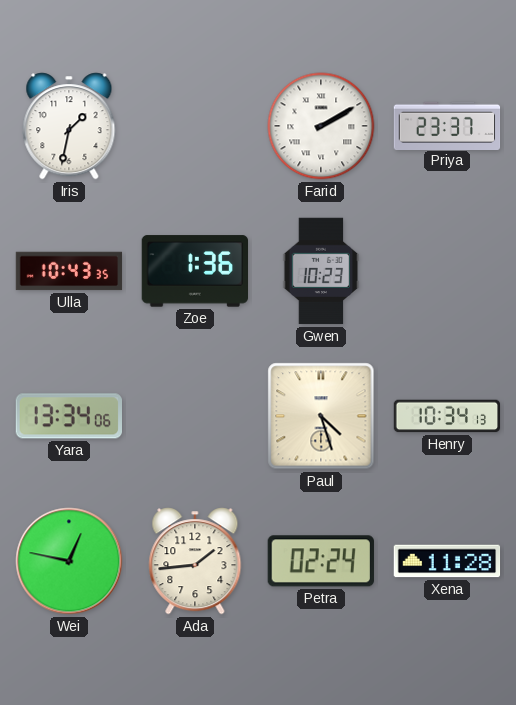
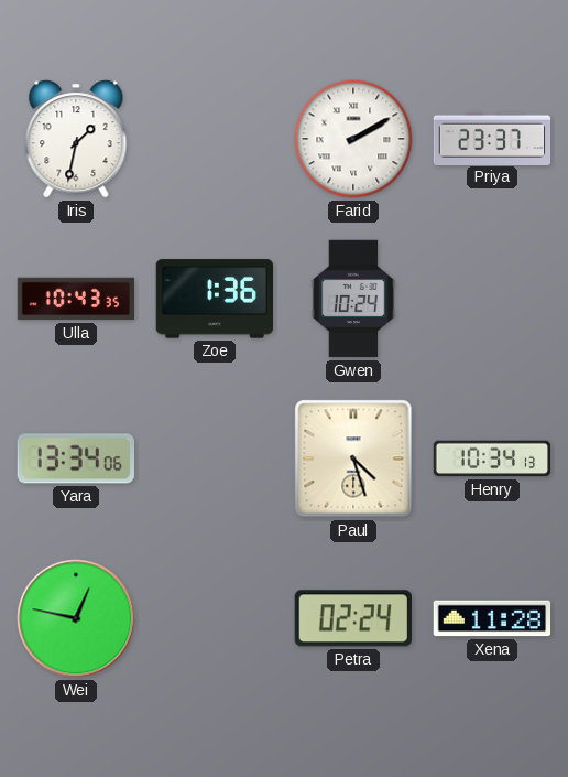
Gwen: 10:23 -> 10:24 (353, 299)
Ada: 1:44 -> none (195, 561)
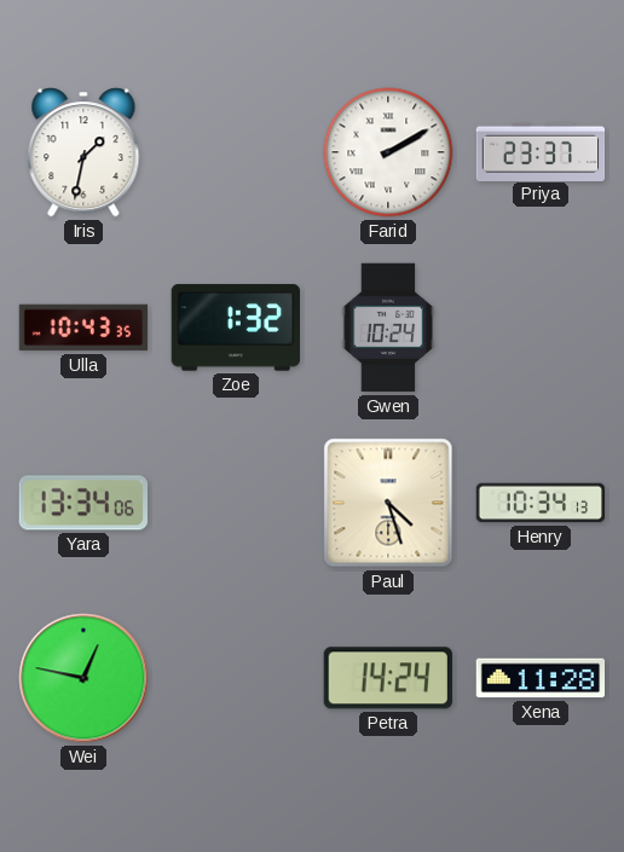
Zoe: 1:36 -> 1:32 (235, 328)
Petra: 02:24 -> 14:24 (388, 678)
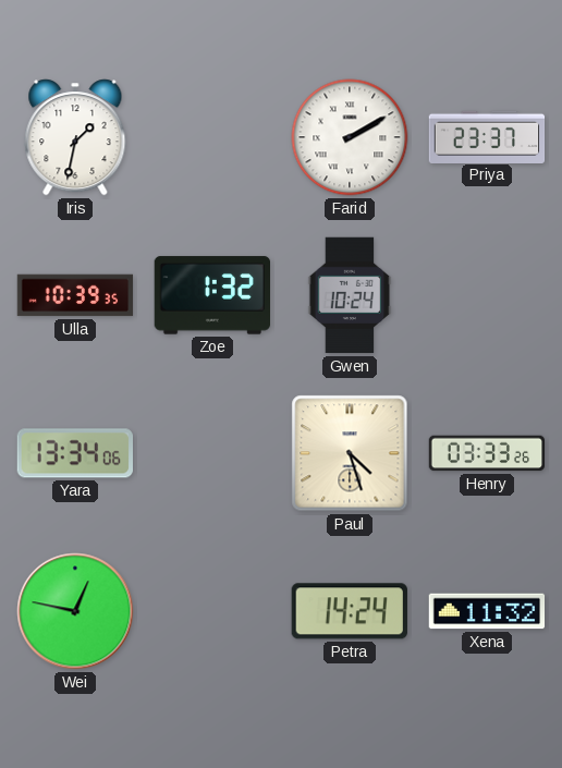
Ulla: 10:43 -> 10:39 (75, 295)
Henry: 10:34 -> 03:33 (487, 453)
Xena: 11:28 -> 11:32 (487, 611)
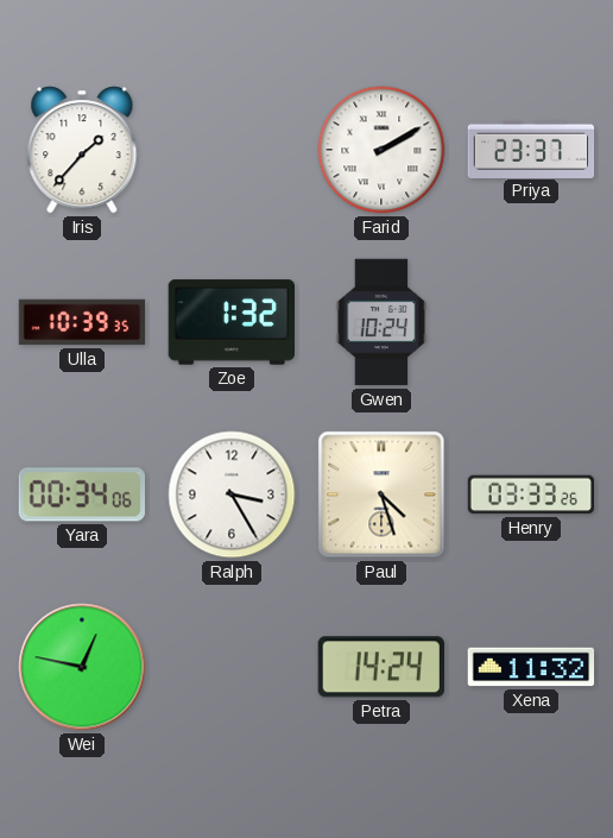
Iris: 1:32 -> 1:37 (82, 150)
Yara: 13:34 -> 00:34 (81, 494)
Ralph: none -> 3:25 (232, 494)
